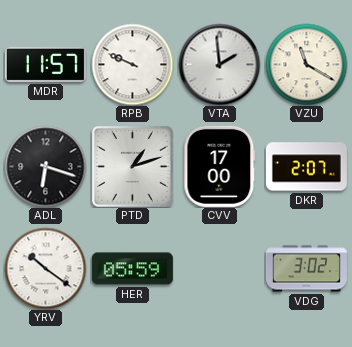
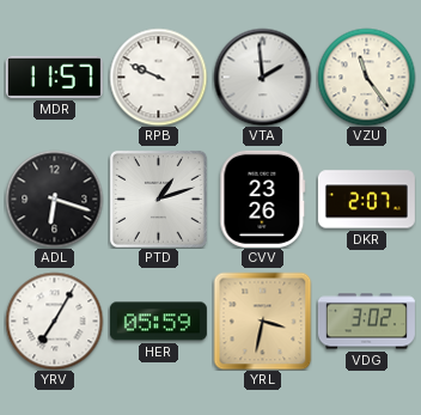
VZU: 11:20 -> 11:24 (366, 77)
CVV: 17:00 -> 23:26 (263, 199)
YRV: 10:21 -> 7:05 (54, 321)
YRL: none -> 3:32 (262, 321)
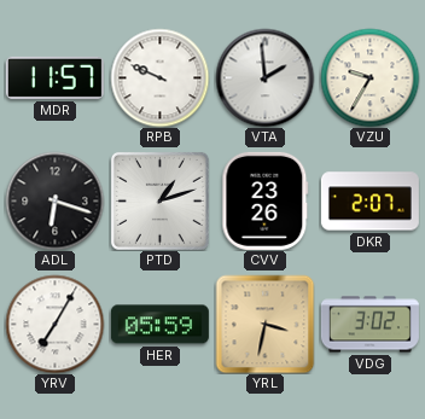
VZU: 11:24 -> 9:35 (369, 77)
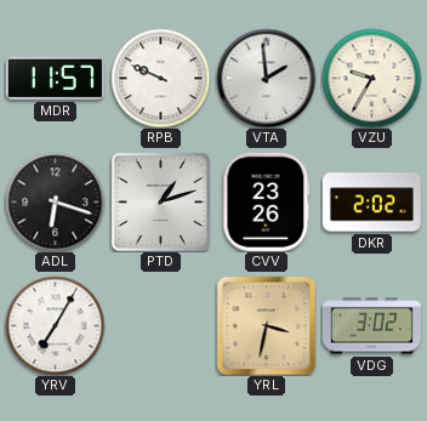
DKR: 2:07 -> 2:02 (371, 203)
HER: 05:59 -> none (159, 325)
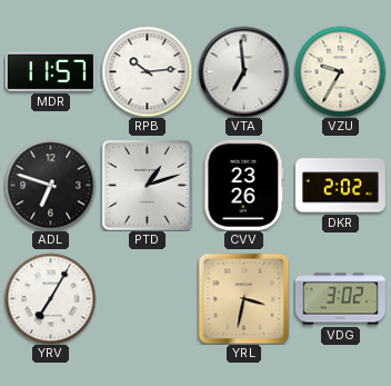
RPB: 9:49 -> 10:14 (147, 71)
VTA: 1:59 -> 6:59 (243, 71)
ADL: 6:18 -> 6:48 (50, 185)
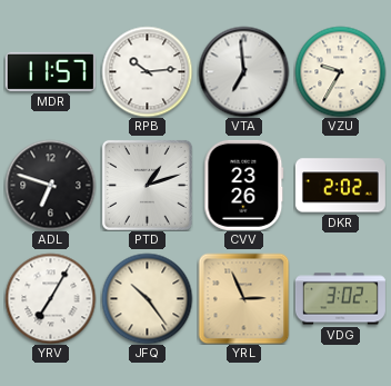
JFQ: none -> 10:24 (147, 298)
YRL: 3:32 -> 2:56 (243, 298)
